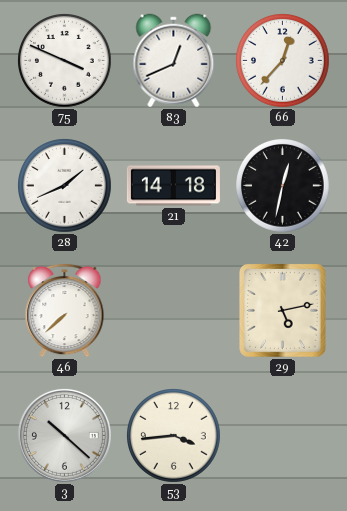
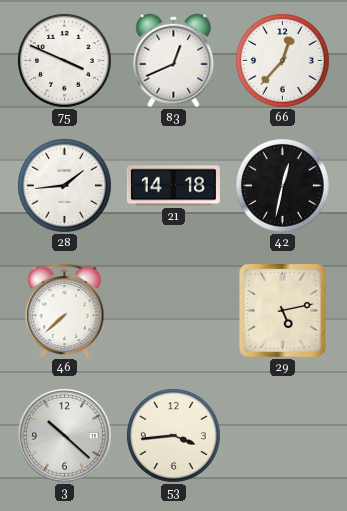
28: 1:41 -> 1:44 (65, 186)
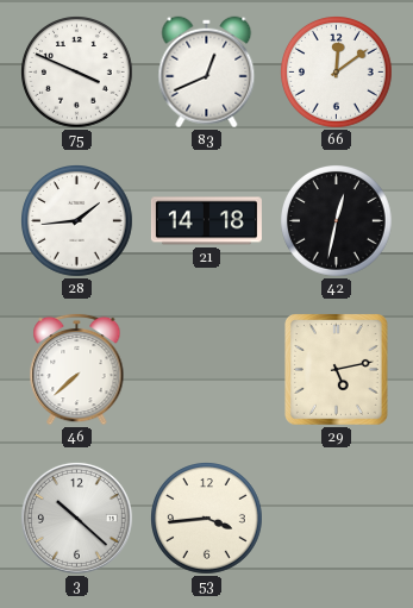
66: 12:37 -> 12:09 (337, 73)
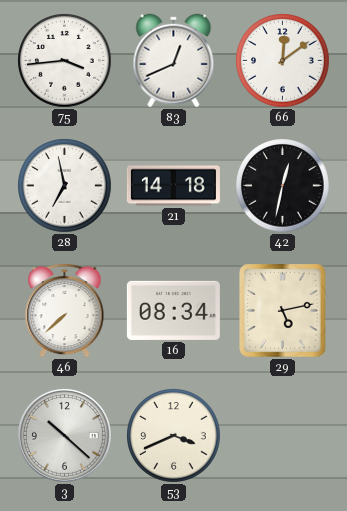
75: 3:49 -> 3:44 (65, 61)
28: 1:44 -> 6:58 (65, 186)
16: none -> 08:34 (173, 310)
53: 3:44 -> 3:41 (174, 436)
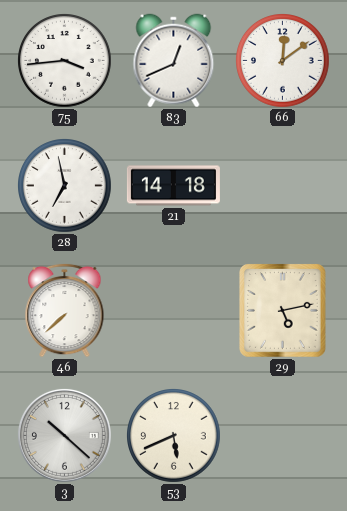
42: 12:32 -> none (283, 186)
16: 08:34 -> none (173, 310)
53: 3:41 -> 5:41 (174, 436)
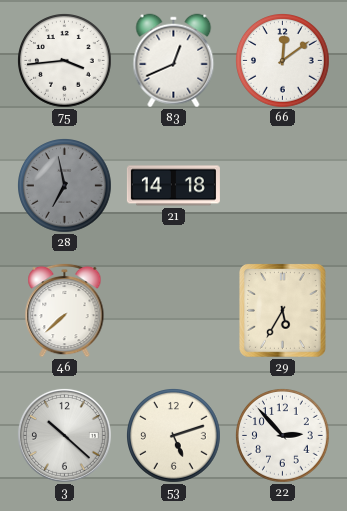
28 dial: white -> grey (65, 186)
29: 5:13 -> 5:35 (283, 311)
53: 5:41 -> 5:12 (174, 436)
22: none -> 2:53 (283, 436)
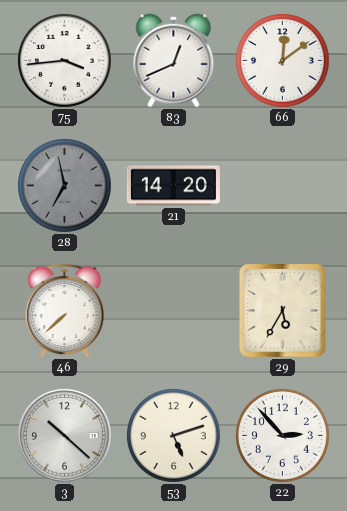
21: 14:18 -> 14:20 (173, 186)
